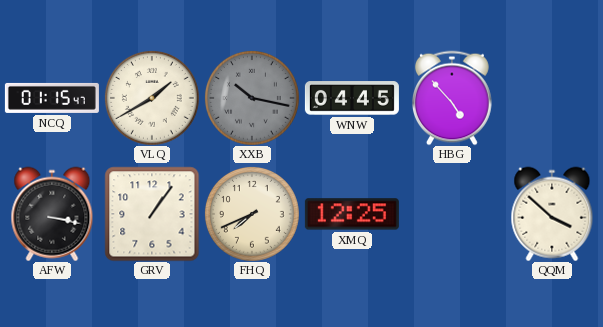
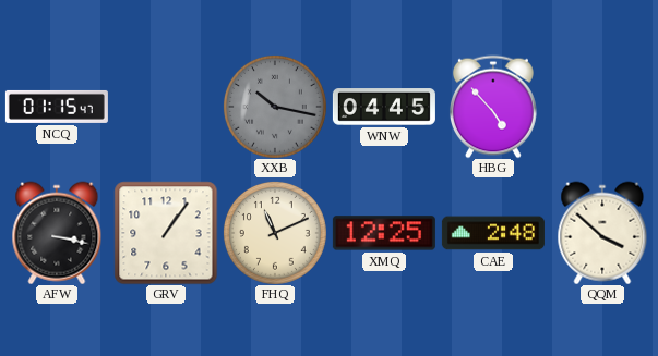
VLQ: 1:40 -> none (152, 98)
FHQ: 7:41 -> 11:11 (275, 233)
CAE: none -> 2:48 (493, 233)
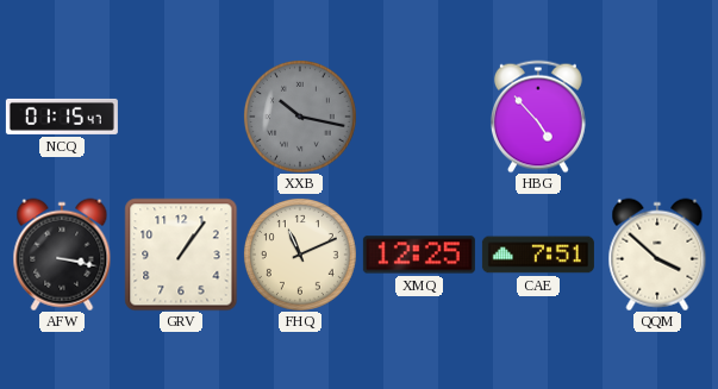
WNW: 04:45 -> none (384, 107)
CAE: 2:48 -> 7:51 (538, 255)
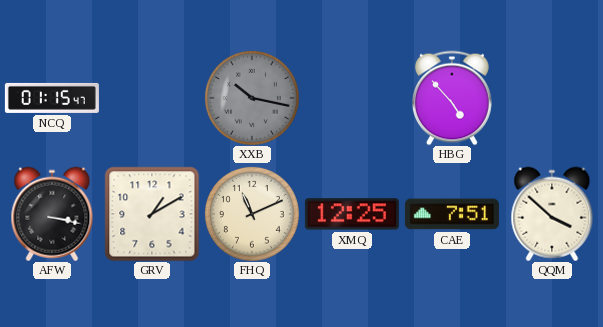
GRV: 1:06 -> 1:10 (152, 214)
